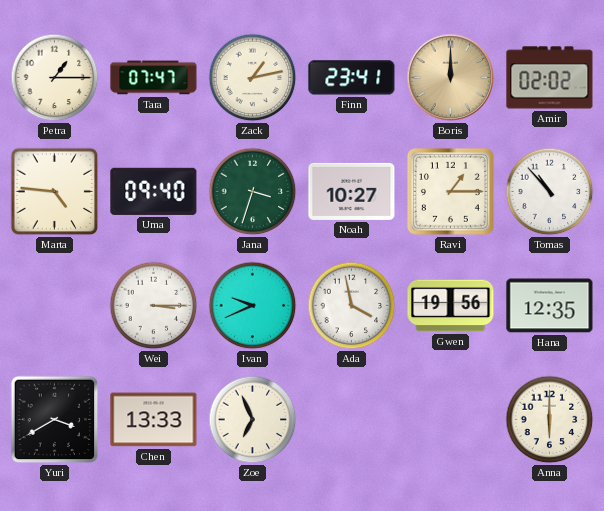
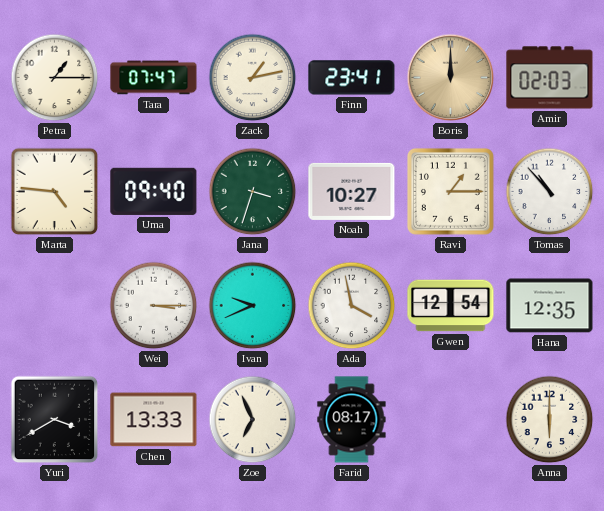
Amir: 02:02 -> 02:03 (550, 78)
Gwen: 19:56 -> 12:54 (451, 306)
Farid: none -> 08:17 (352, 420)
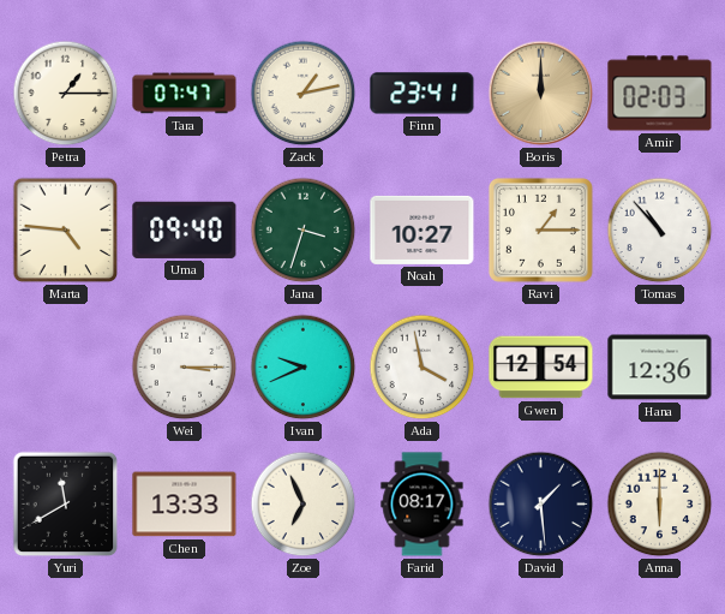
Hana: 12:35 -> 12:36 (660, 368)
Yuri: 3:40 -> 11:40 (66, 505)
David: none -> 1:29 (541, 505)
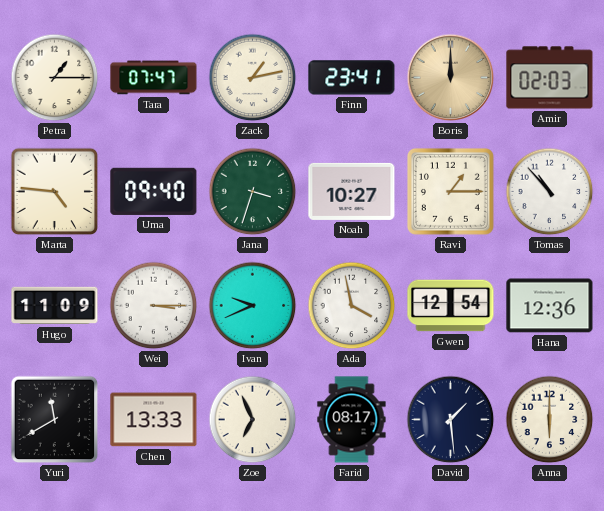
Hugo: none -> 11:09 (55, 306)
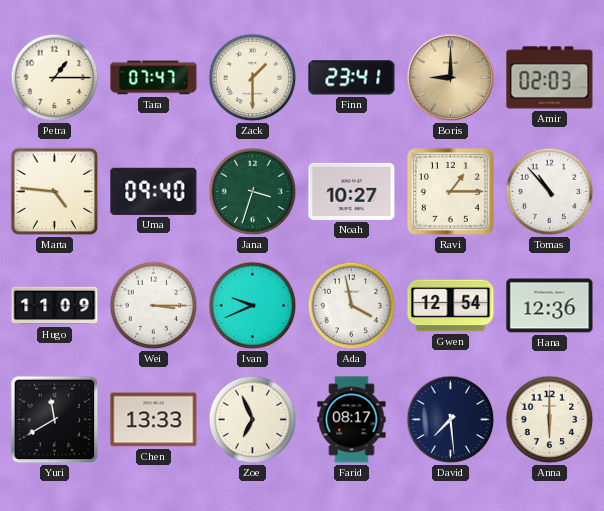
Zack: 1:13 -> 1:30 (253, 78)
Boris: 12:00 -> 9:00 (451, 78)
David: 1:29 -> 7:29 (451, 420)
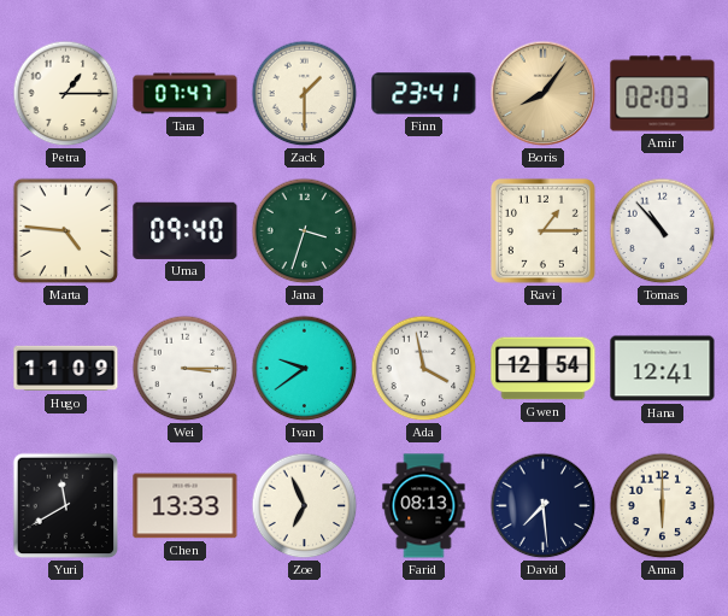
Boris: 9:00 -> 8:06 (544, 94)
Noah: 10:27 -> none (352, 191)
Ivan: 9:41 -> 9:39 (305, 369)
Hana: 12:36 -> 12:41 (663, 369)
Farid: 08:17 -> 08:13 (424, 506)
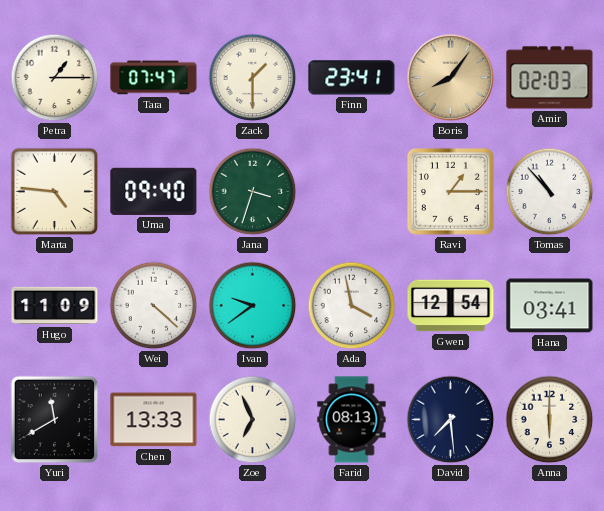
Wei: 3:15 -> 4:22 (154, 306)
Hana: 12:41 -> 03:41 (550, 306)
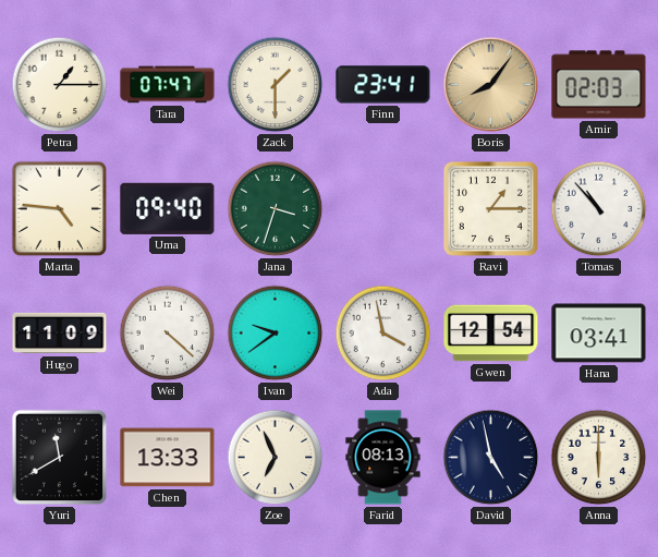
David: 7:29 -> 4:58 (491, 458)
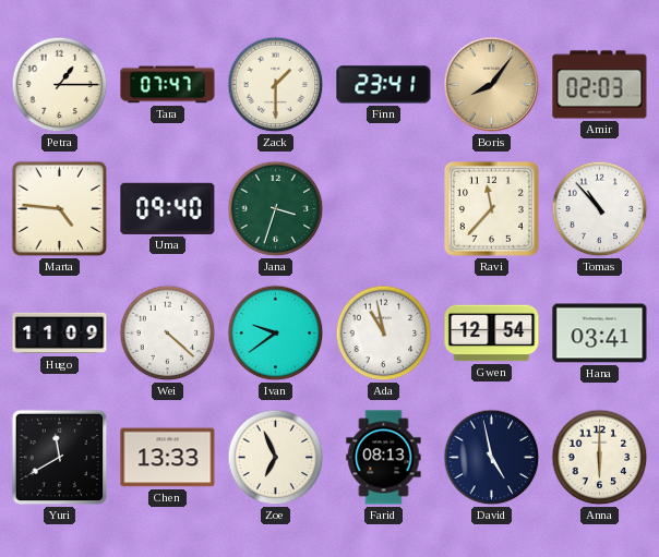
Ravi: 1:15 -> 11:37 (491, 208)
Ada: 3:58 -> 10:58 (384, 334)
